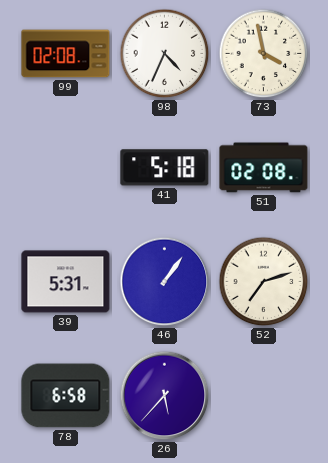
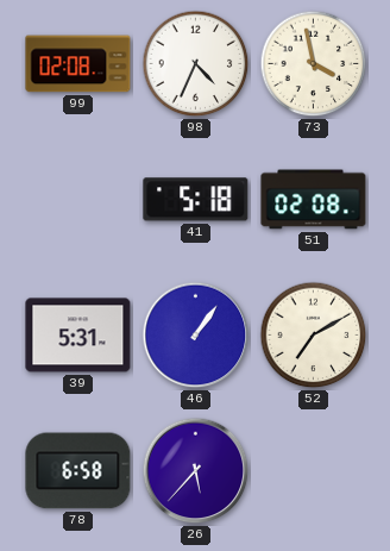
52: 7:12 -> 7:10 (314, 336)
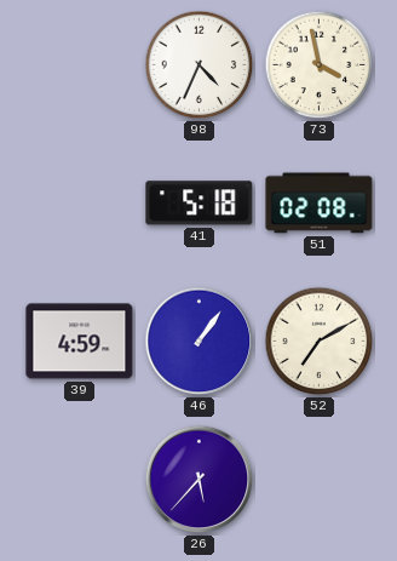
99: 02:08 -> none (78, 64)
39: 5:31 -> 4:59 (80, 342)
78: 6:58 -> none (78, 471)
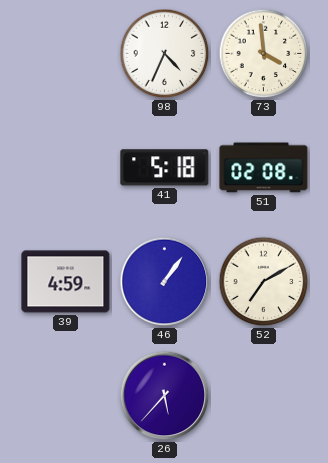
73: 3:58 -> 3:59 (264, 54)
